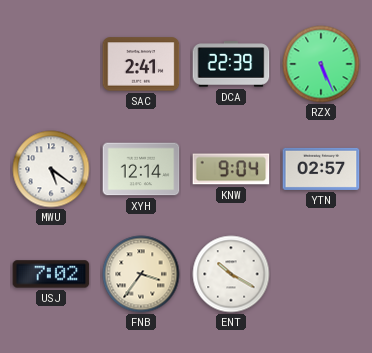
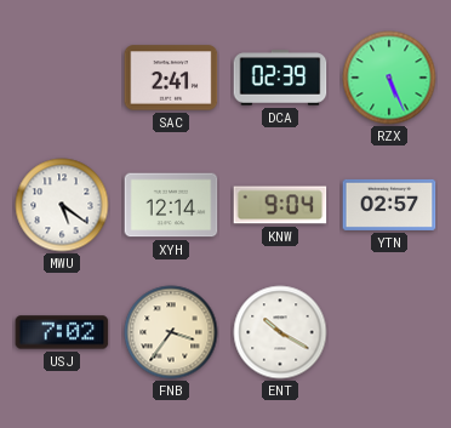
DCA: 22:39 -> 02:39 (280, 78)
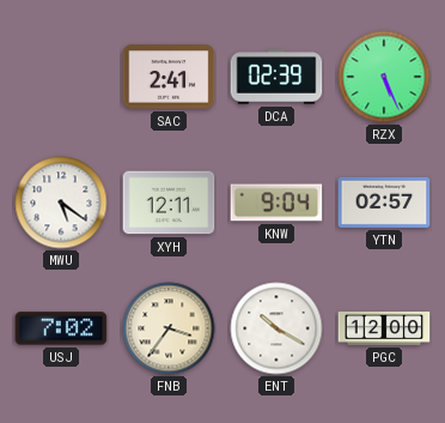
XYH: 12:14 -> 12:11 (169, 203)
PGC: none -> 12:00 (384, 330)
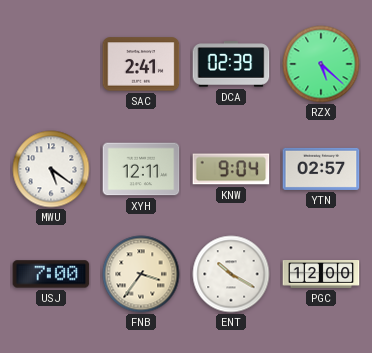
RZX: 5:26 -> 5:22 (321, 64)
USJ: 7:02 -> 7:00 (51, 274)
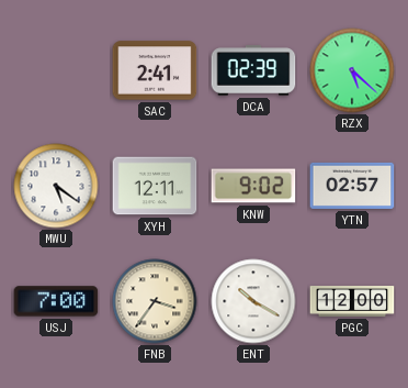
KNW: 9:04 -> 9:02 (253, 186)
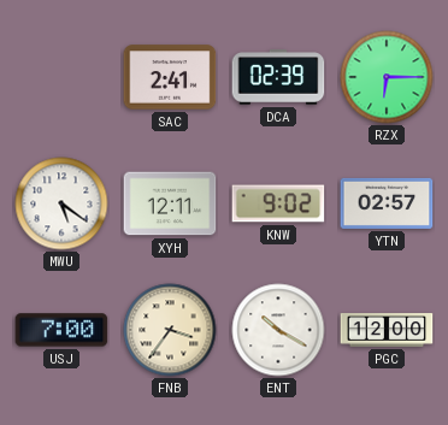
RZX: 5:22 -> 6:15 (387, 77)
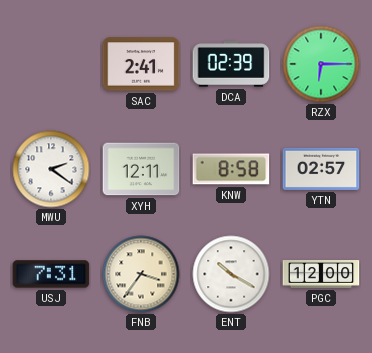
MWU: 5:21 -> 2:21 (51, 169)
KNW: 9:02 -> 8:58 (231, 169)
USJ: 7:00 -> 7:31 (51, 274)
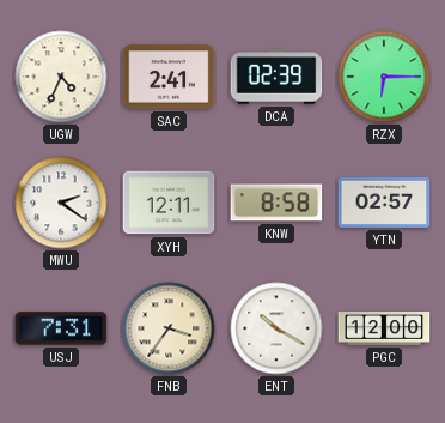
UGW: none -> 4:34 (61, 77)
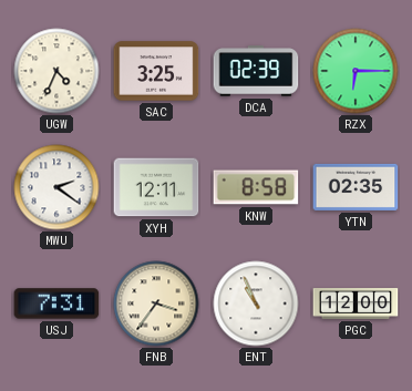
SAC: 2:41 -> 3:25 (156, 71)
YTN: 02:57 -> 02:35 (356, 187)
ENT: 10:20 -> 10:56 (256, 303)
